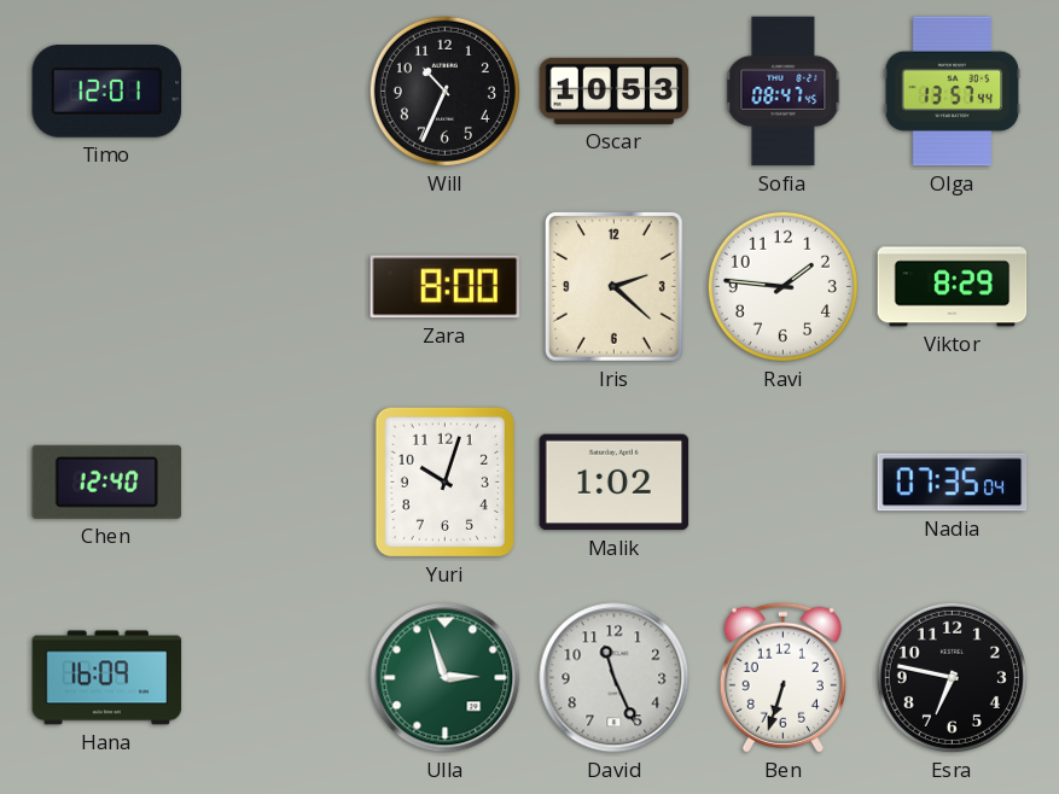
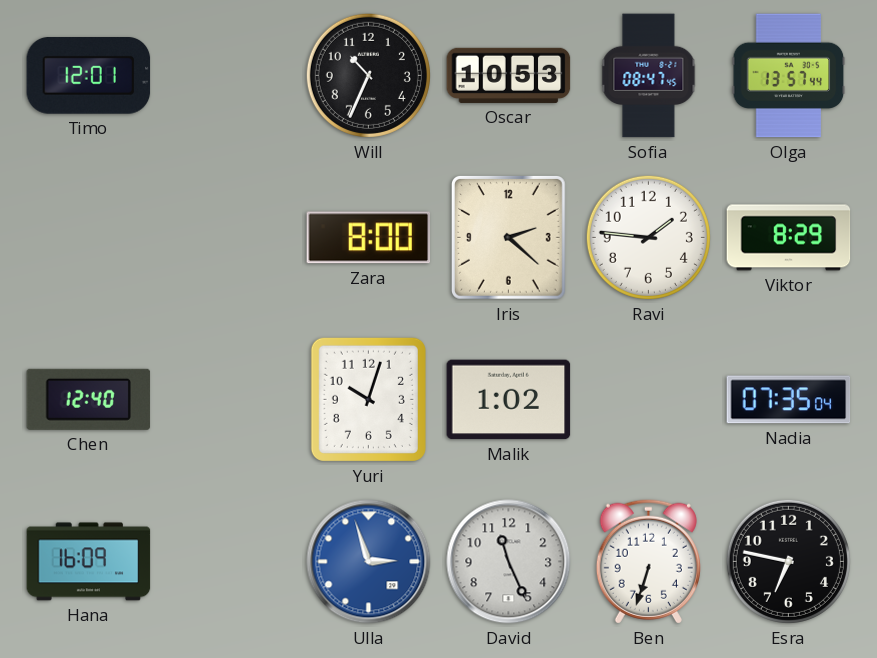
Ulla dial: green -> blue (369, 562)
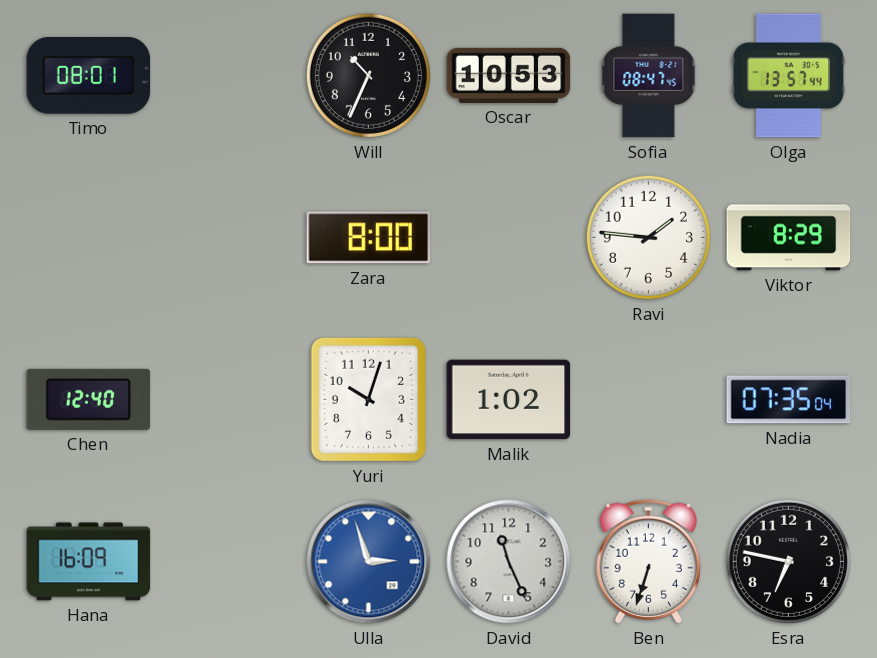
Timo: 12:01 -> 08:01 (89, 76)
Iris: 2:22 -> none (508, 238)
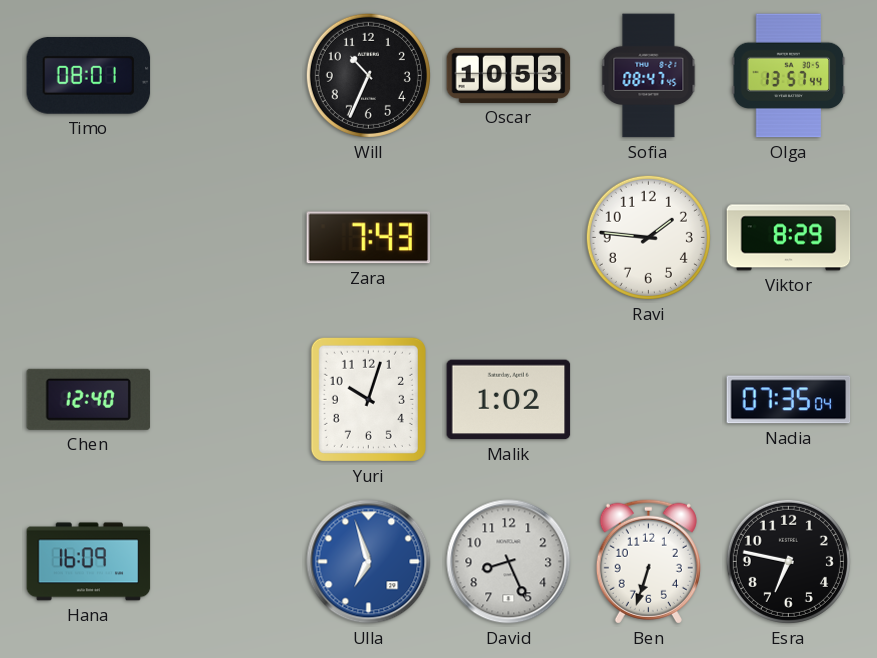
Zara: 8:00 -> 7:43 (369, 238)
Ulla: 2:57 -> 6:57 (369, 562)
David: 11:26 -> 8:26 (509, 562)
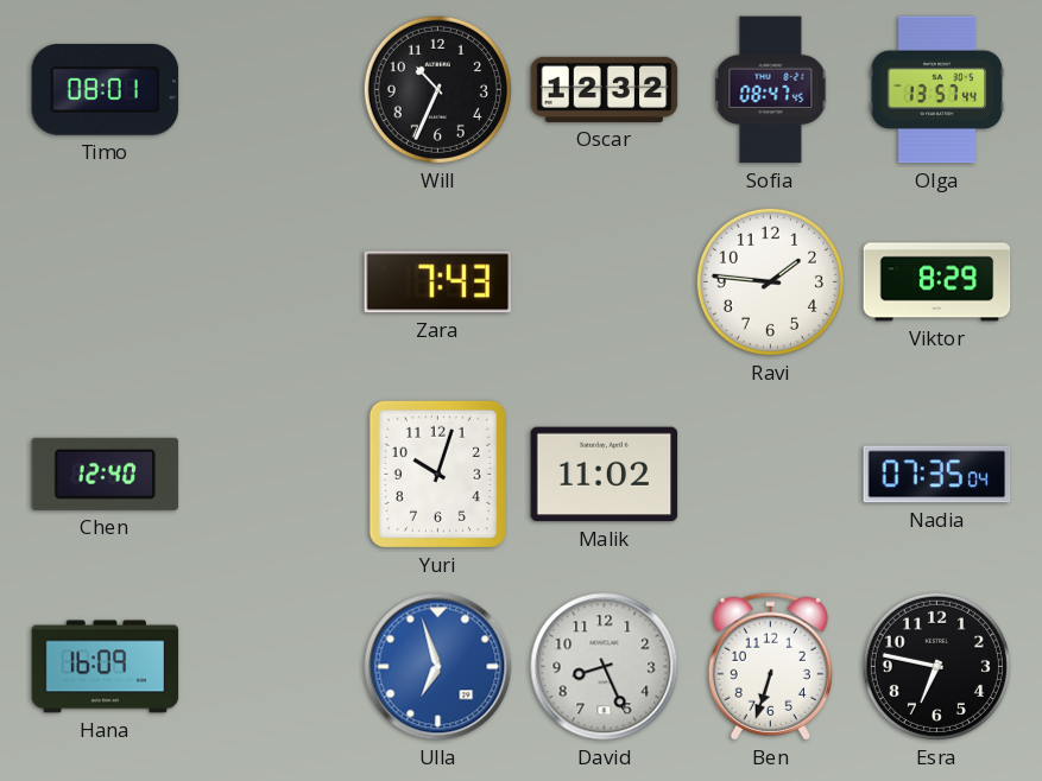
Oscar: 10:53 -> 12:32 (605, 89)
Malik: 1:02 -> 11:02 (605, 475)
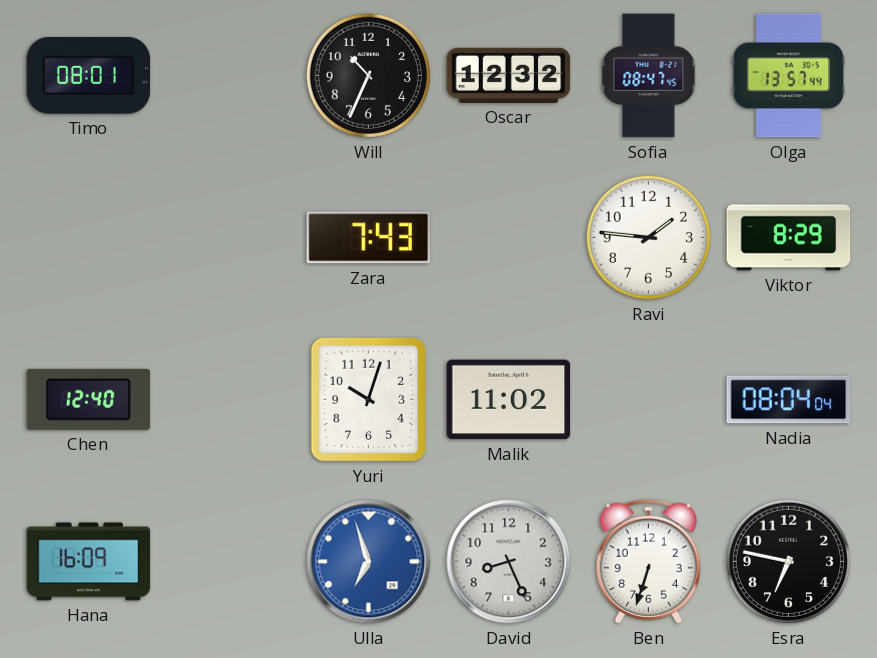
Nadia: 07:35 -> 08:04 (789, 400)
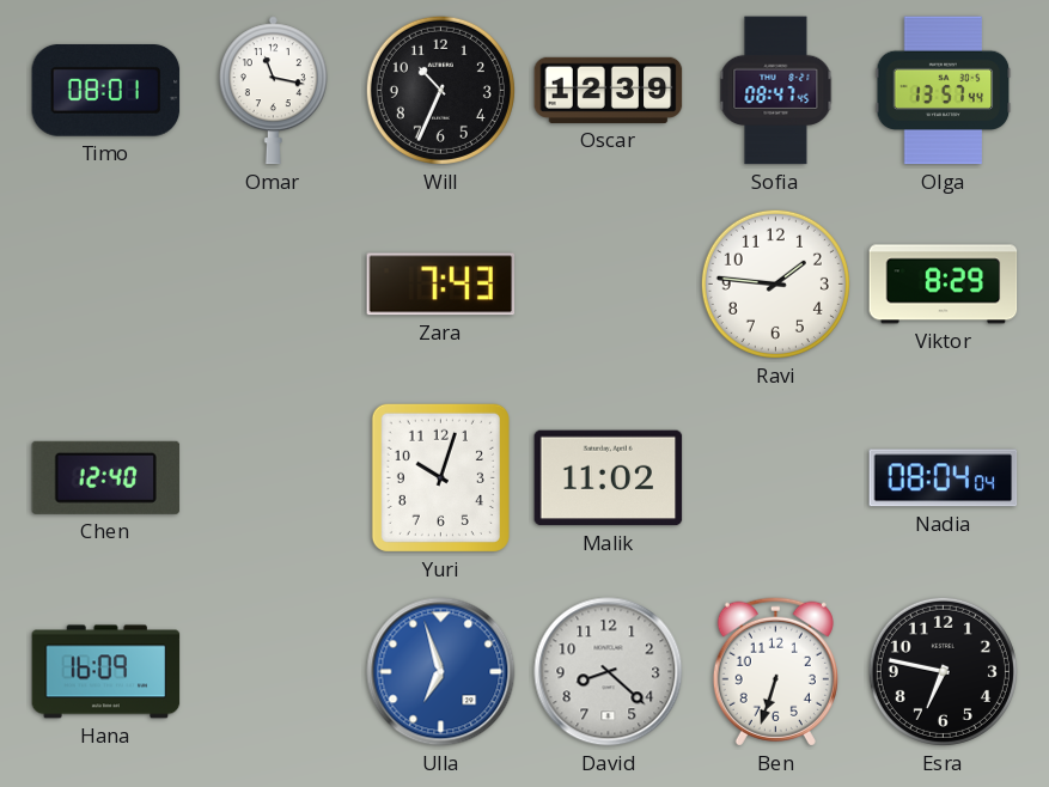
Omar: none -> 11:17 (273, 91)
Oscar: 12:32 -> 12:39 (609, 90)
David: 8:26 -> 8:22 (609, 672)
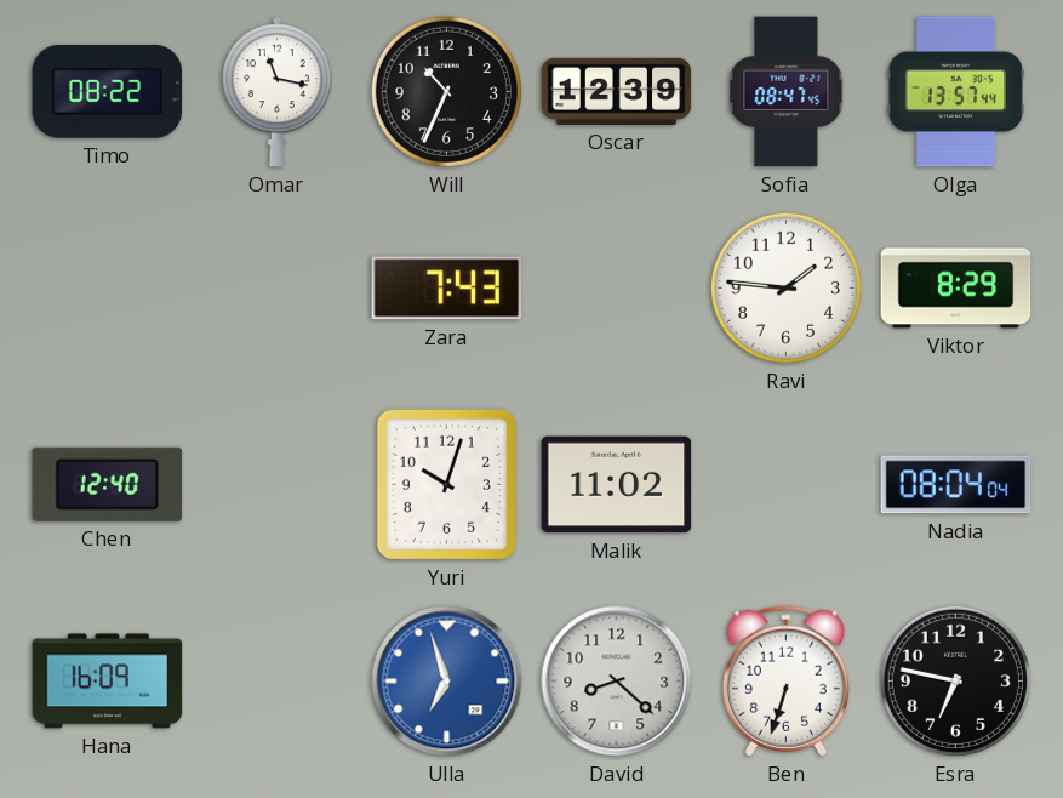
Timo: 08:01 -> 08:22 (108, 92)
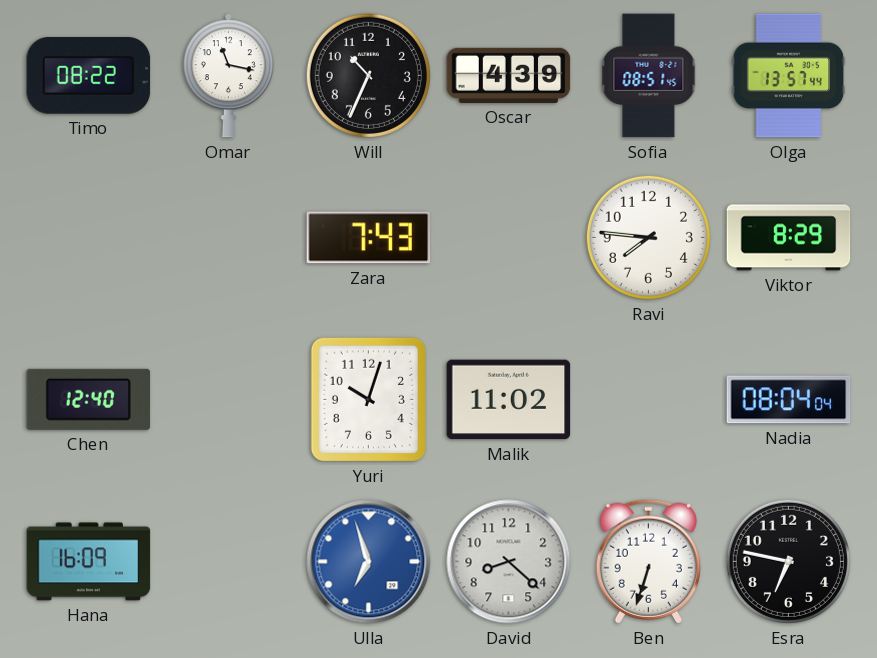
Oscar: 12:39 -> 4:39 (509, 75)
Sofia: 08:47 -> 08:51 (649, 76)
Ravi: 1:46 -> 7:46 (648, 237)
